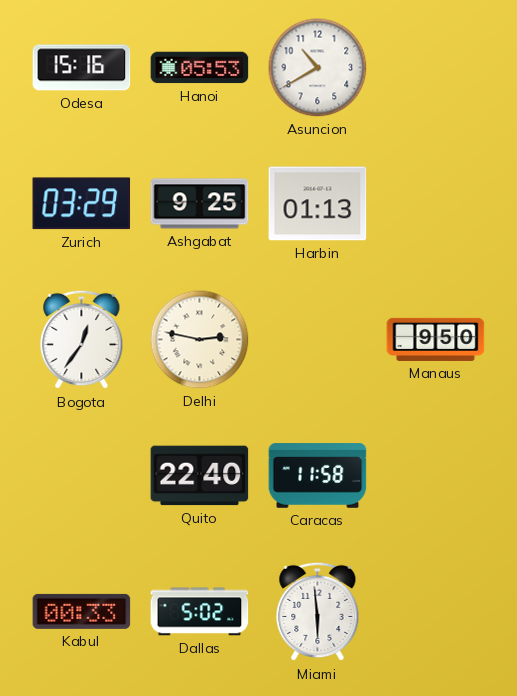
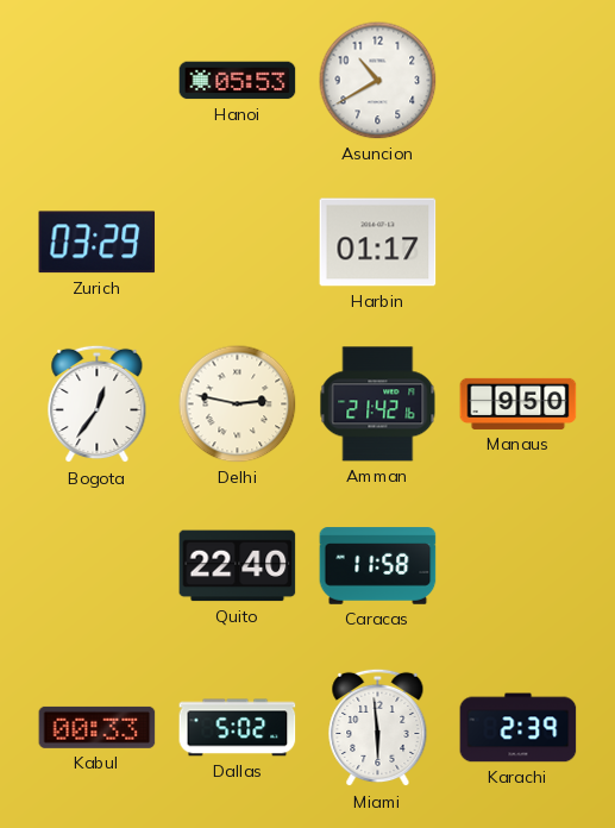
Odesa: 15:16 -> none (82, 68)
Ashgabat: 9:25 -> none (200, 204)
Harbin: 01:13 -> 01:17 (378, 243)
Amman: none -> 21:42 (378, 404)
Karachi: none -> 2:39 (519, 728)
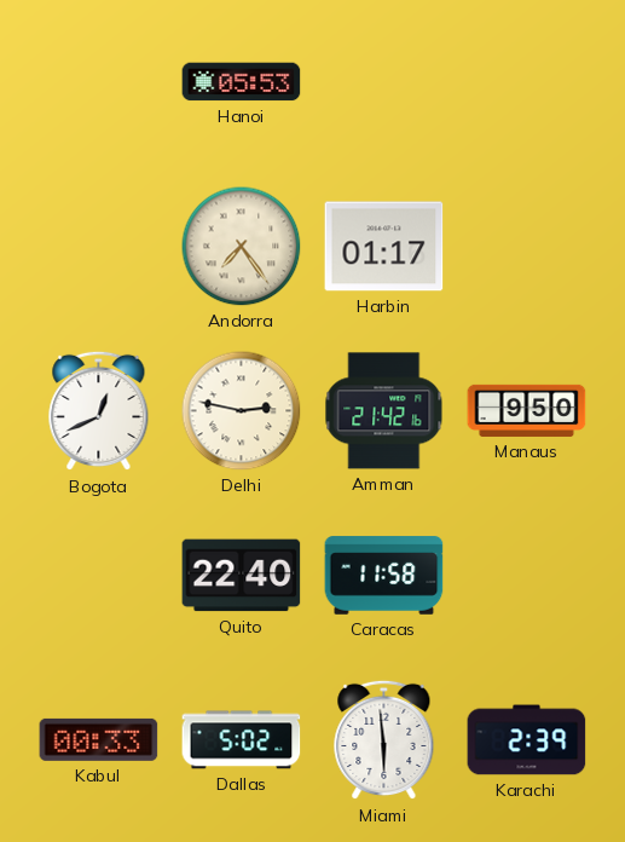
Asuncion: 10:40 -> none (378, 81)
Zurich: 03:29 -> none (98, 243)
Andorra: none -> 7:24 (242, 247)
Bogota: 12:36 -> 12:41 (99, 411)
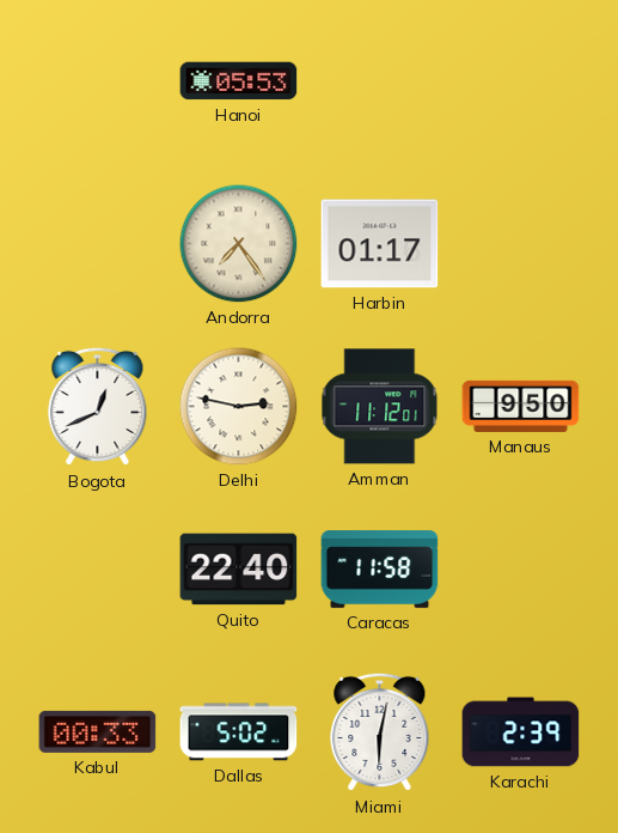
Amman: 21:42 -> 11:12 (380, 407)
Miami: 5:59 -> 6:02 (380, 732)
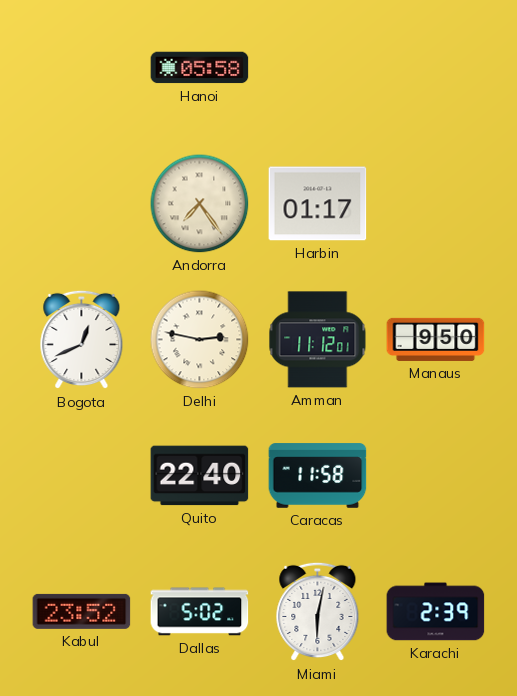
Hanoi: 05:53 -> 05:58 (200, 68)
Kabul: 00:33 -> 23:52 (82, 611)
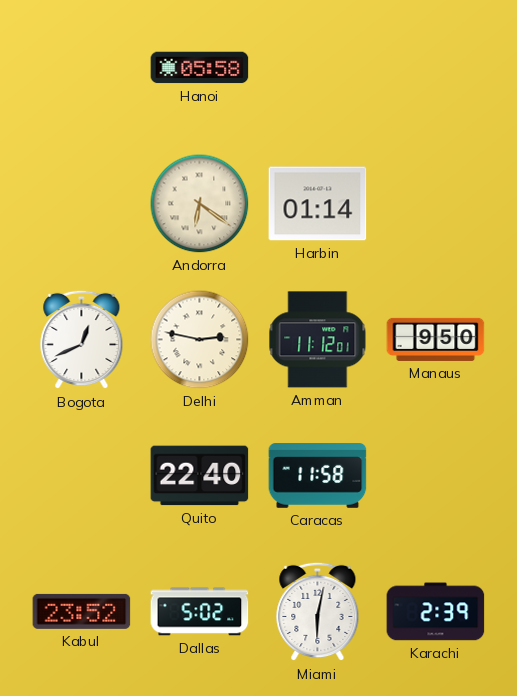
Andorra: 7:24 -> 6:21 (200, 204)
Harbin: 01:17 -> 01:14 (318, 204)
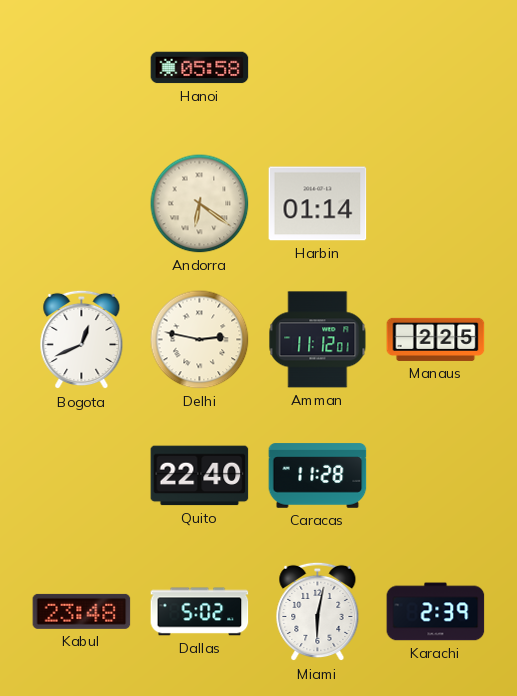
Manaus: 9:50 -> 2:25 (436, 339)
Caracas: 11:58 -> 11:28 (318, 476)
Kabul: 23:52 -> 23:48 (82, 611)
